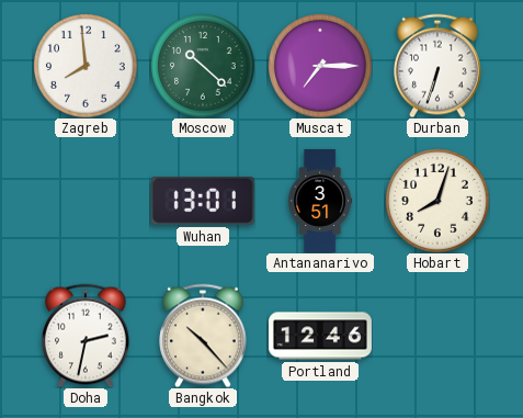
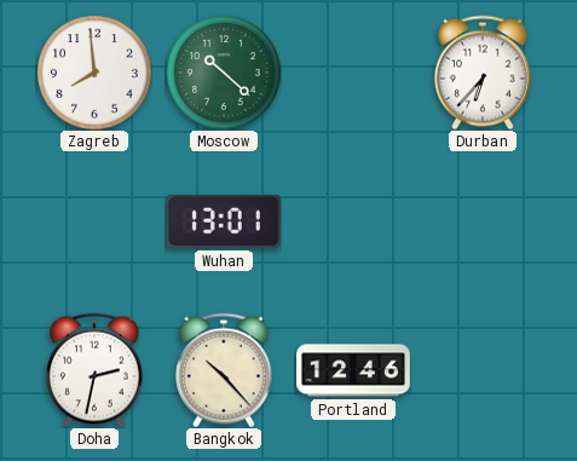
Muscat: 7:15 -> none (320, 66)
Durban: 6:33 -> 6:37 (484, 73)
Antananarivo: 3:51 -> none (320, 201)
Hobart: 8:03 -> none (437, 201)
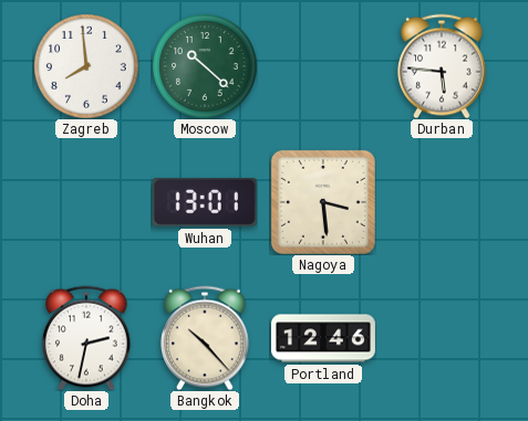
Durban: 6:37 -> 5:46 (443, 66)
Nagoya: none -> 3:29 (323, 202)
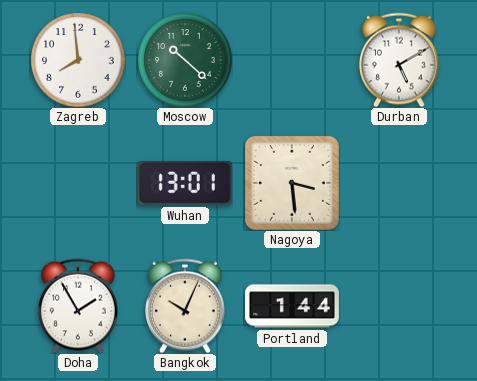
Durban: 5:46 -> 5:10 (400, 60)
Doha: 2:32 -> 1:55 (79, 306)
Bangkok: 10:23 -> 10:04 (186, 306)
Portland: 12:46 -> 1:44 (292, 306)
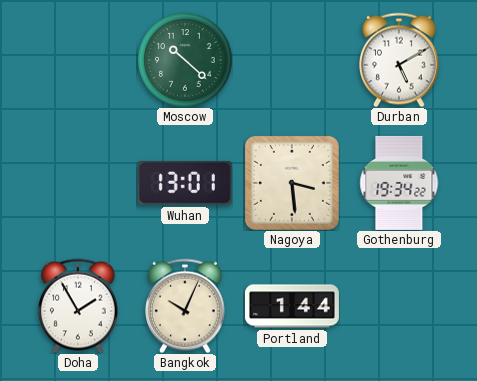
Zagreb: 7:59 -> none (78, 60)
Gothenburg: none -> 19:34 (399, 183)
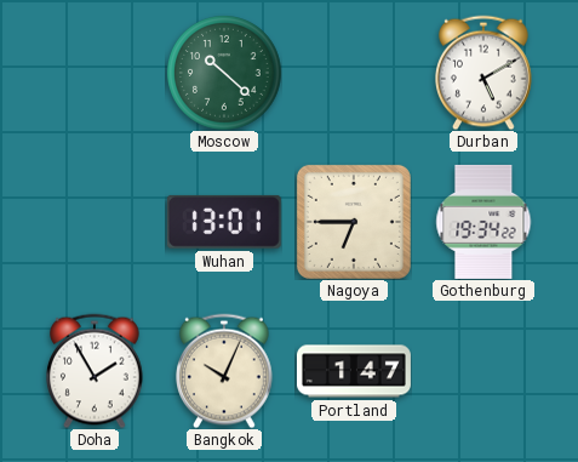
Nagoya: 3:29 -> 6:45 (354, 222)
Portland: 1:44 -> 1:47 (354, 371)
